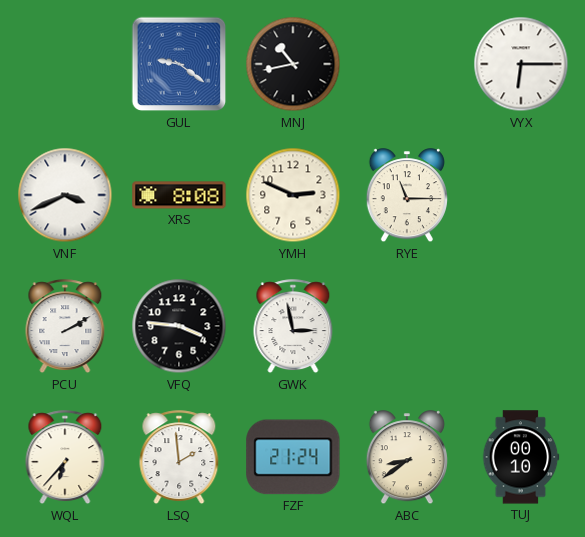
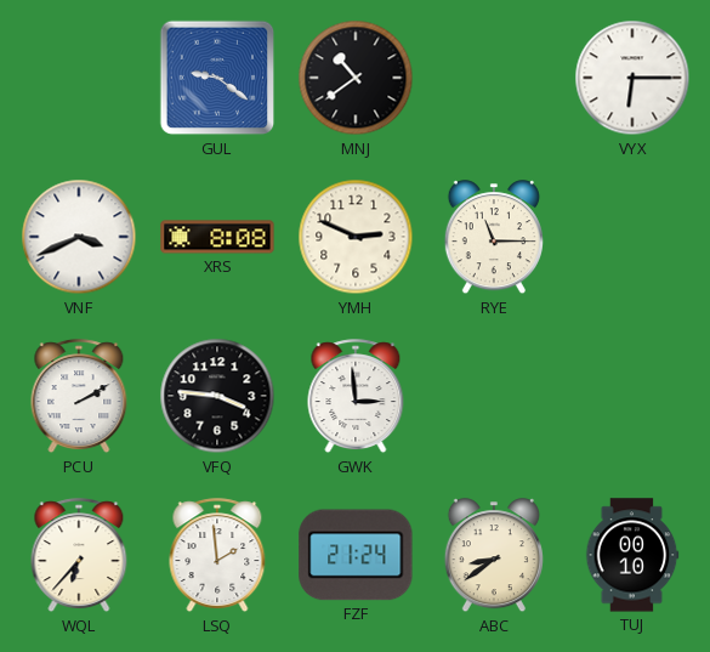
MNJ: 10:43 -> 10:39 (356, 78)
GWK: 2:58 -> 2:59 (356, 397)
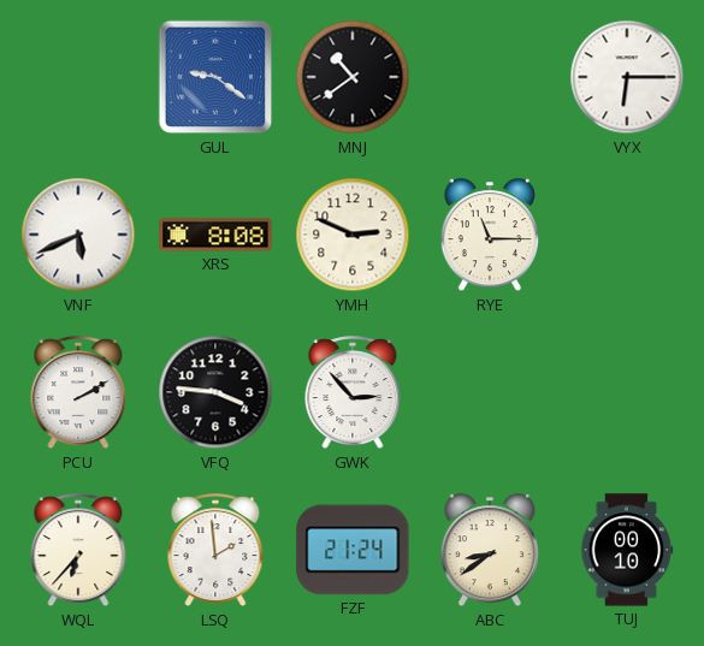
VNF: 3:41 -> 5:41 (78, 235)
GWK: 2:59 -> 2:53 (353, 393)
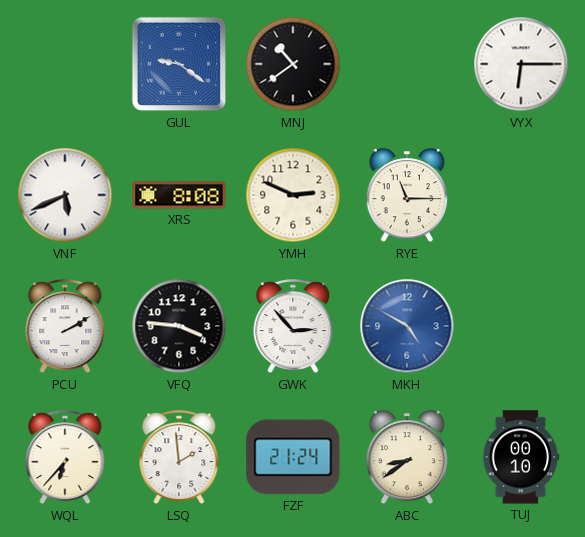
MKH: none -> 4:50 (407, 326)
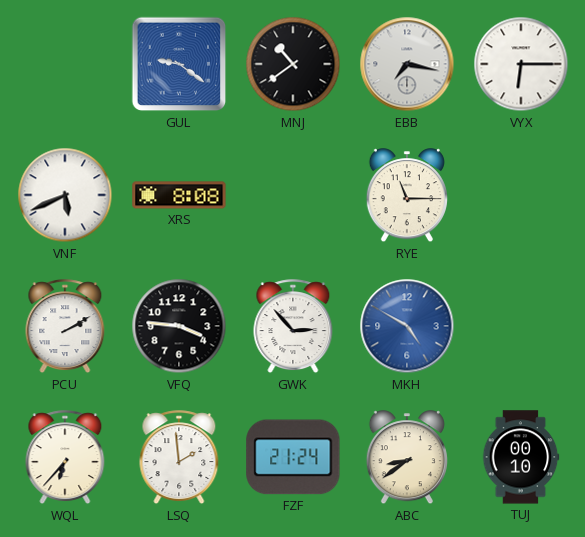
EBB: none -> 7:17 (407, 64)
YMH: 2:49 -> none (293, 195)
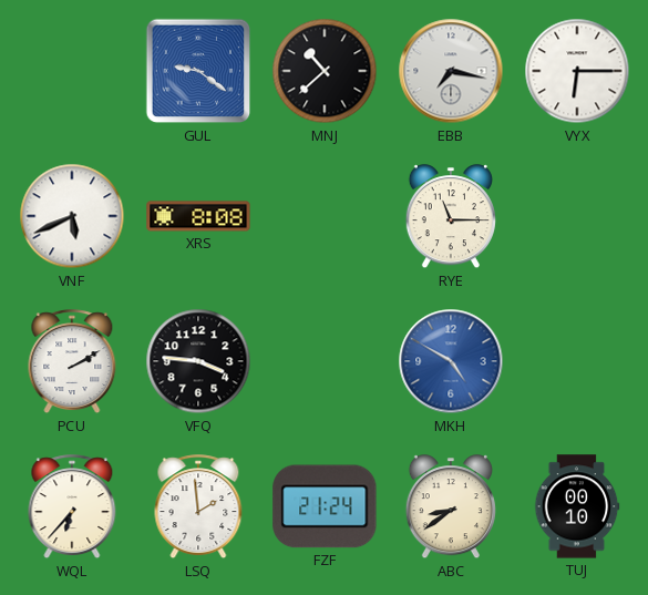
MNJ: 10:39 -> 10:38 (325, 71)
GWK: 2:53 -> none (293, 327)
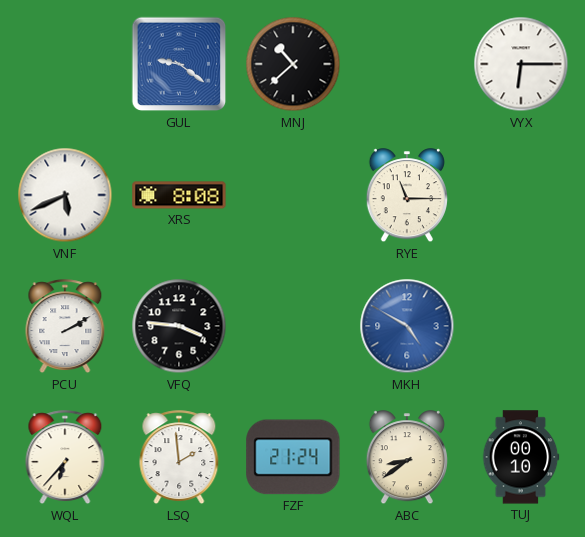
EBB: 7:17 -> none (451, 71)
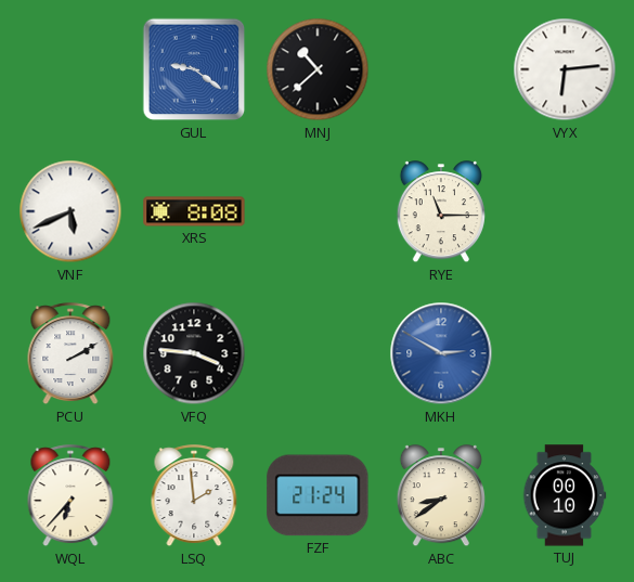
VYX: 6:15 -> 6:14 (565, 69)
MKH: 4:50 -> 2:50 (441, 353)
